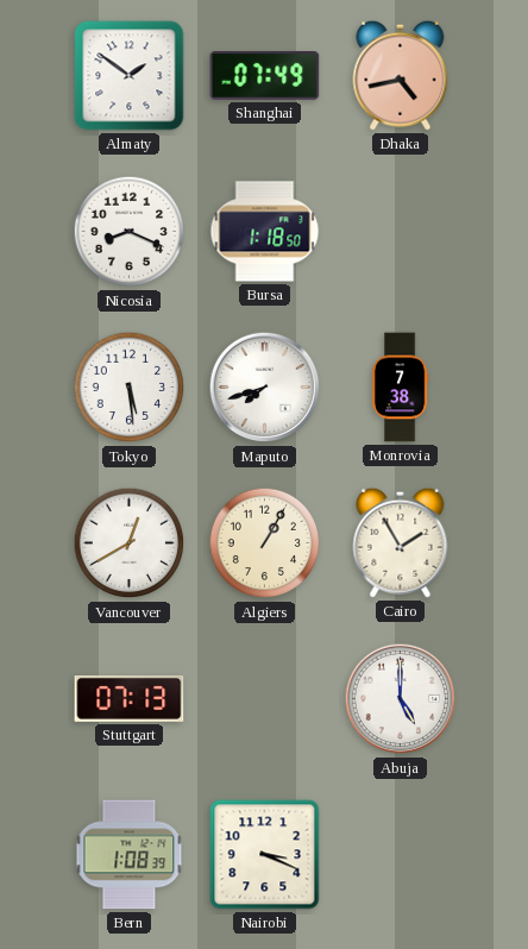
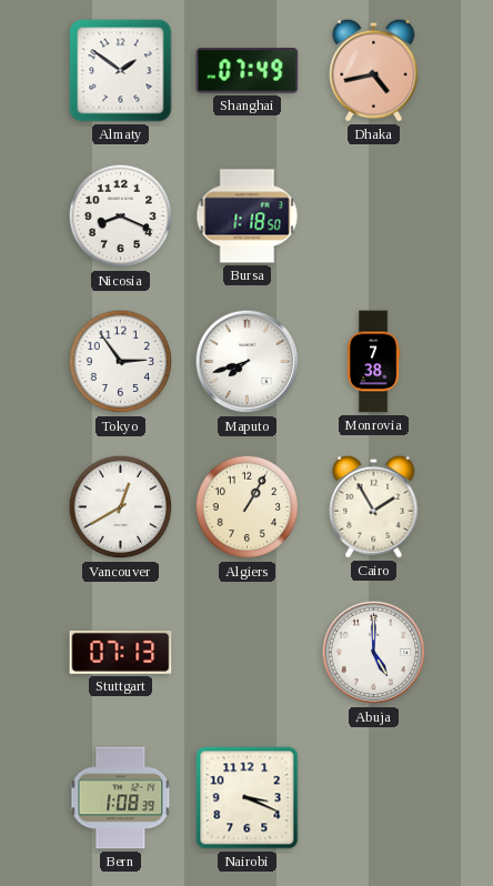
Tokyo: 5:29 -> 2:54 (121, 362)
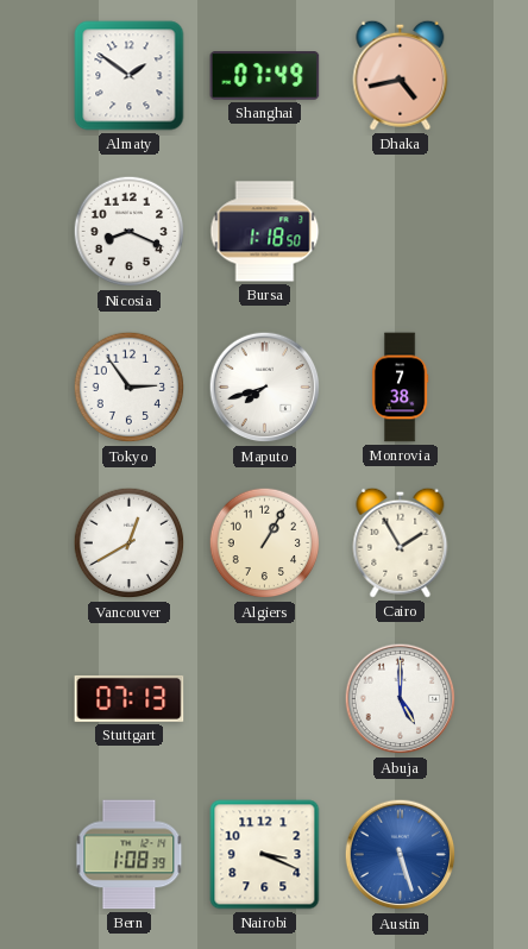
Austin: none -> 5:27 (401, 855)
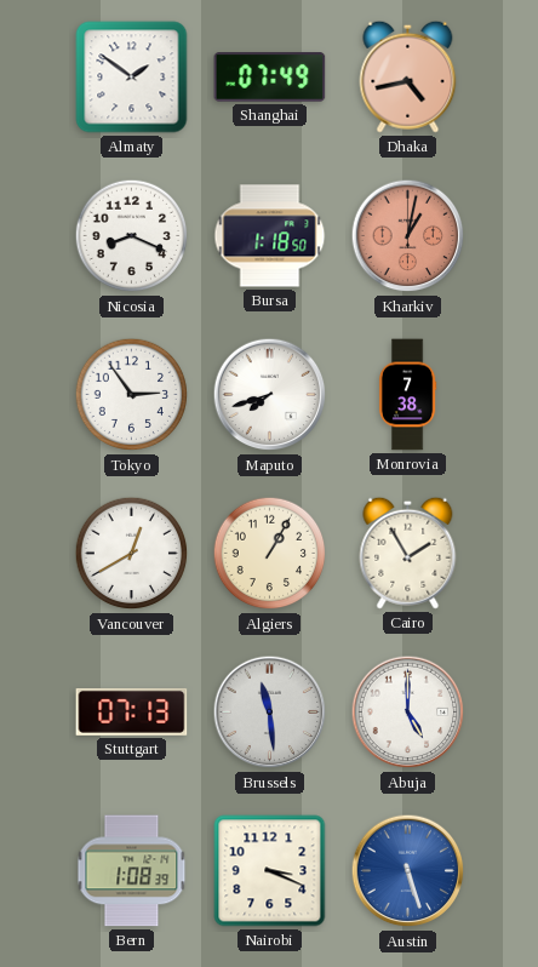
Kharkiv: none -> 1:02 (408, 236)
Brussels: none -> 11:29 (270, 713)
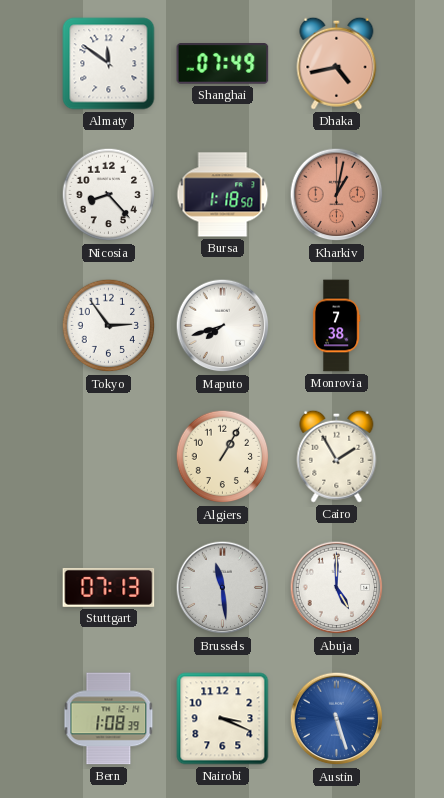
Almaty: 1:51 -> 11:51 (109, 64)
Nicosia: 8:19 -> 8:23 (109, 195)
Vancouver: 12:40 -> none (132, 554)
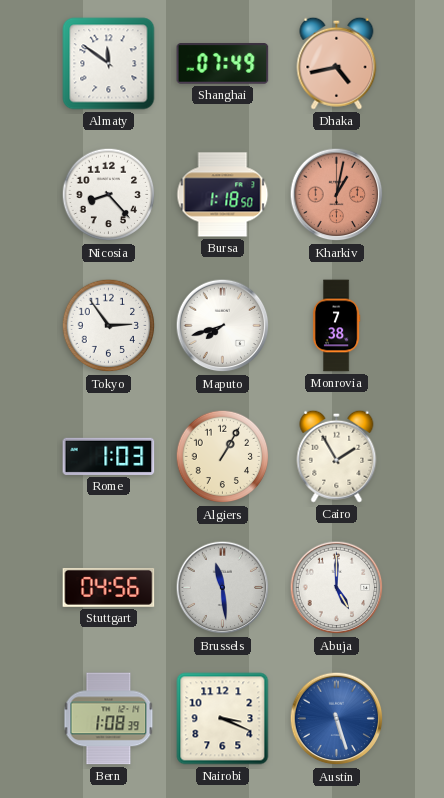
Rome: none -> 1:03 (109, 456)
Stuttgart: 07:13 -> 04:56 (109, 587)
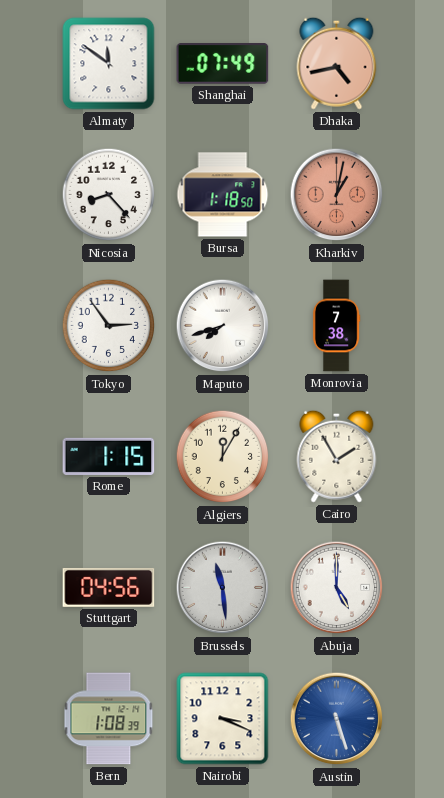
Rome: 1:03 -> 1:15 (109, 456)
Algiers: 1:05 -> 12:05 (223, 457)
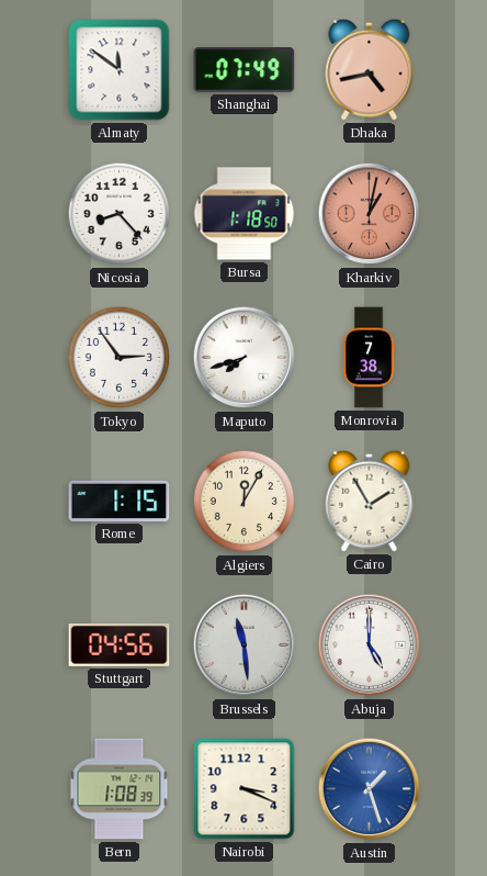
Austin: 5:27 -> 1:27 (370, 789)
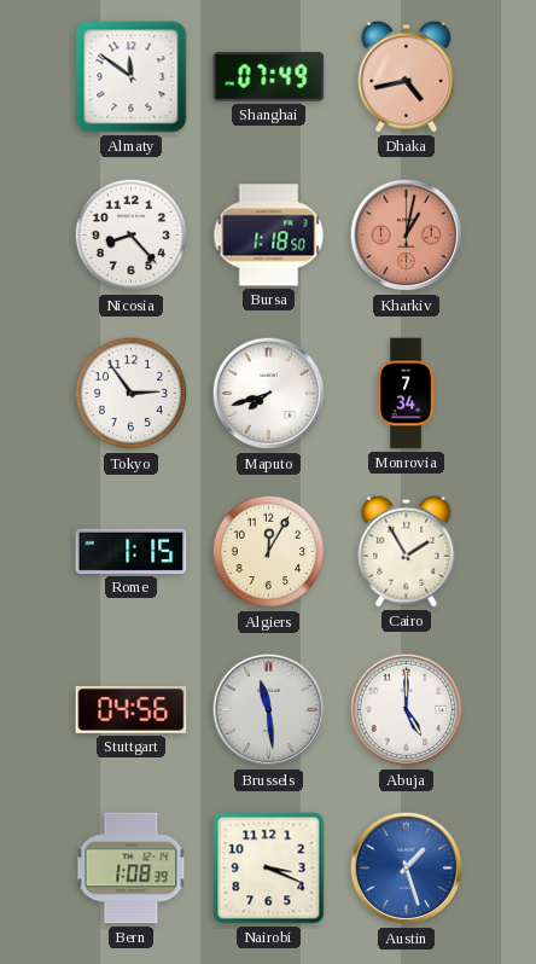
Monrovia: 7:38 -> 7:34 (406, 394)
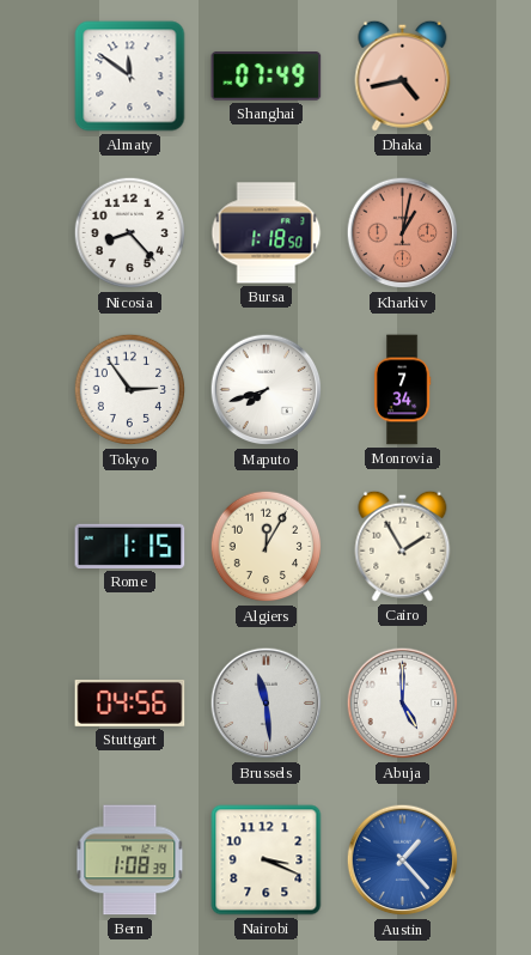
Austin: 1:27 -> 1:23 (403, 860)
